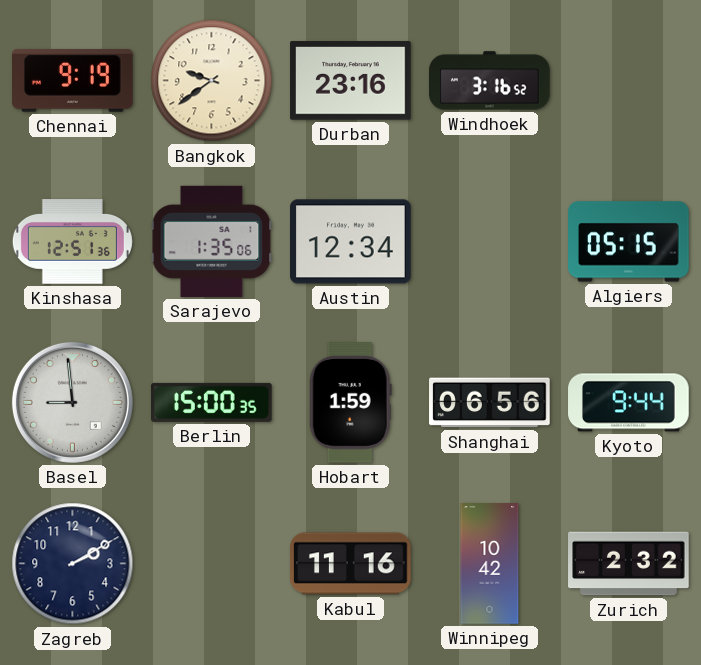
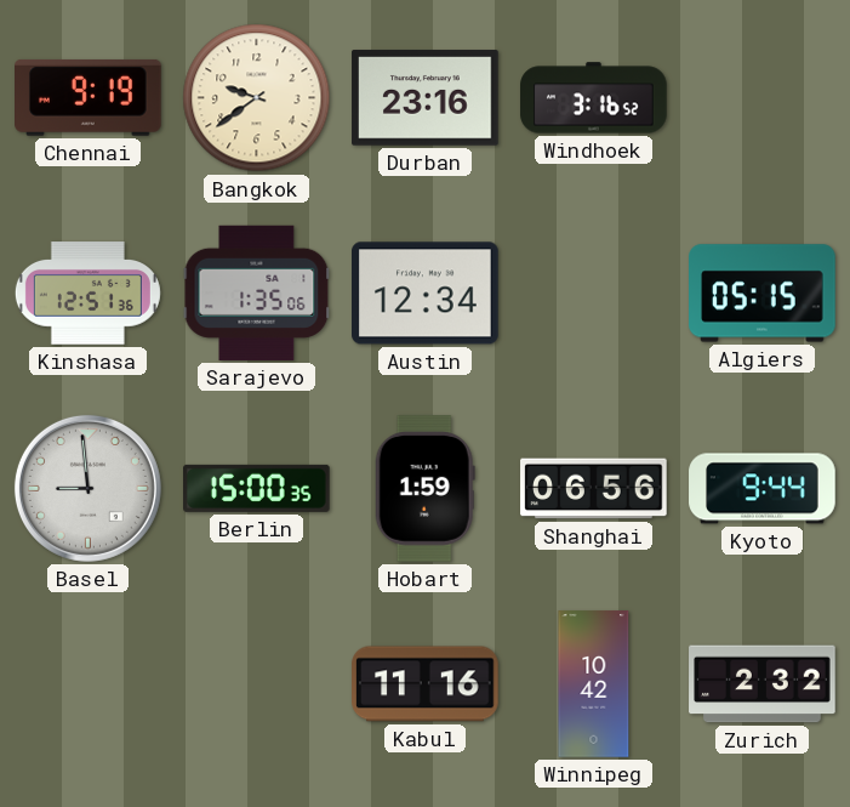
Zagreb: 2:10 -> none (73, 564)
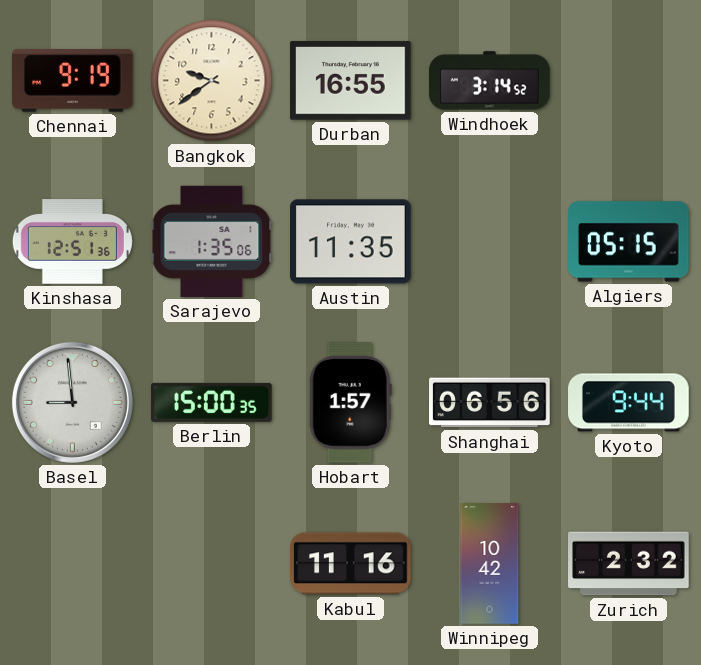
Durban: 23:16 -> 16:55 (351, 81)
Windhoek: 3:16 -> 3:14 (490, 81)
Austin: 12:34 -> 11:35 (351, 242)
Hobart: 1:59 -> 1:57 (350, 403)
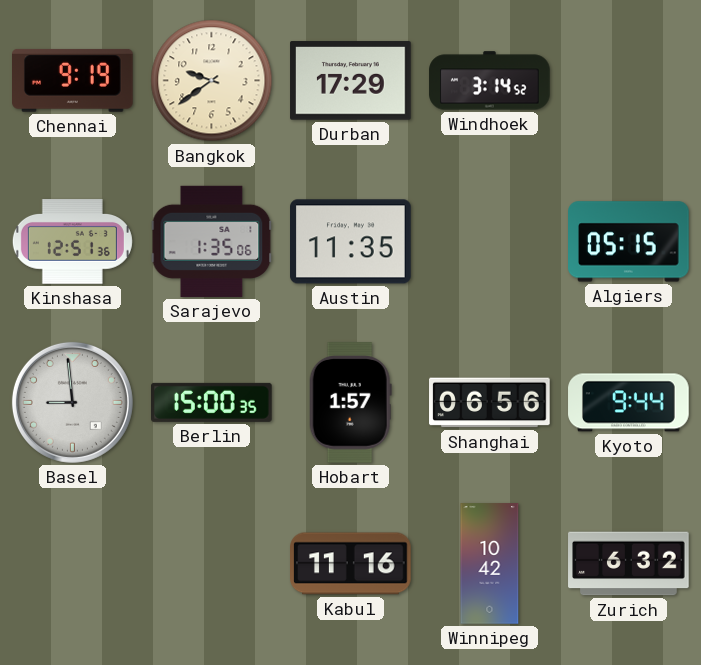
Durban: 16:55 -> 17:29 (351, 81)
Zurich: 2:32 -> 6:32 (629, 564)
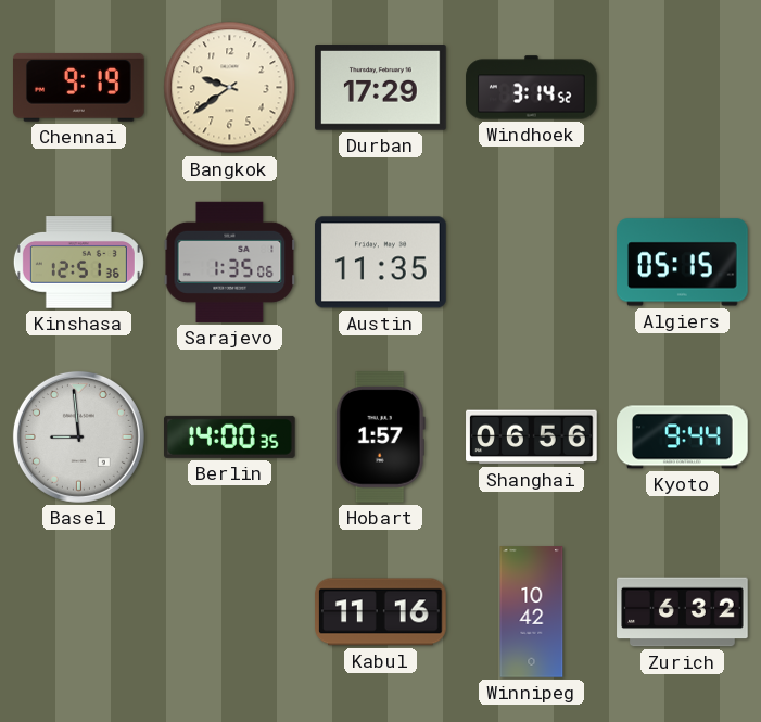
Berlin: 15:00 -> 14:00 (230, 436)
